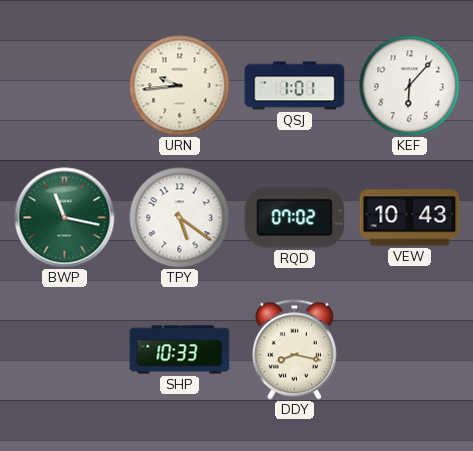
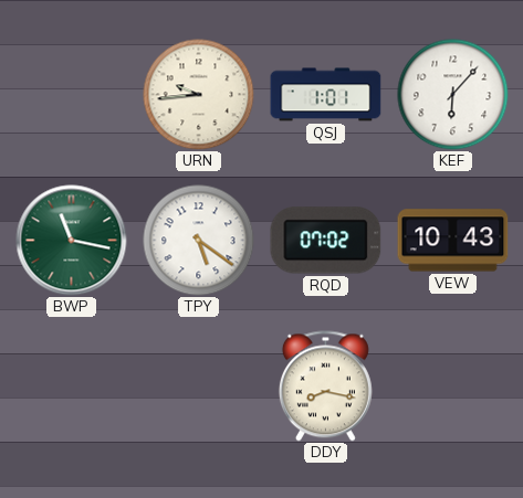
SHP: 10:33 -> none (180, 350)
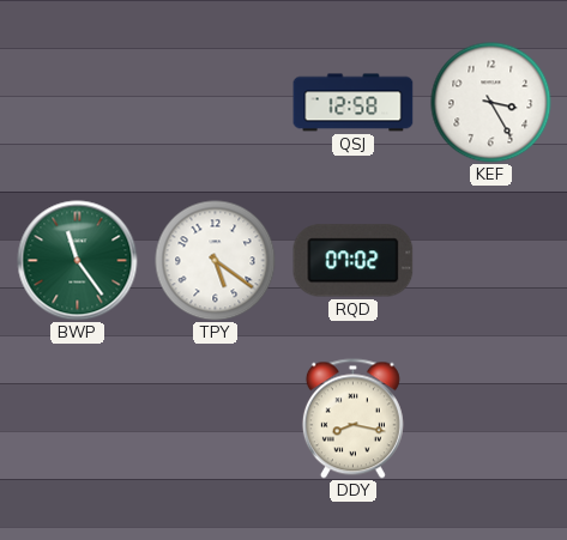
URN: 9:44 -> none (199, 95)
QSJ: 1:01 -> 12:58 (354, 103)
KEF: 6:07 -> 3:25 (491, 103)
BWP: 11:17 -> 11:24 (78, 261)
VEW: 10:43 -> none (453, 241)
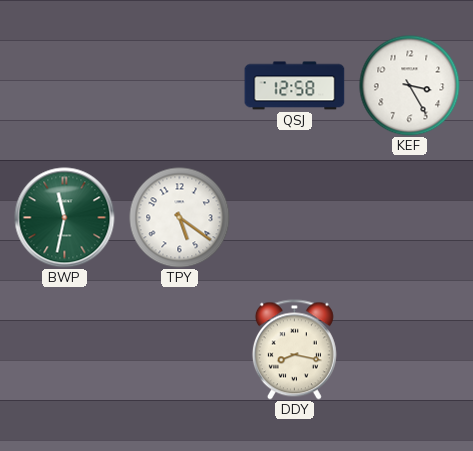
BWP: 11:24 -> 11:32 (65, 218)
RQD: 07:02 -> none (354, 261)
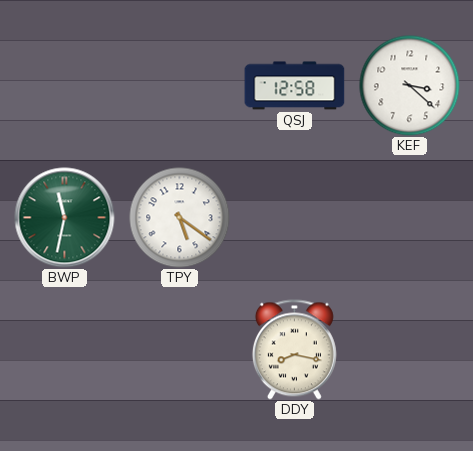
KEF: 3:25 -> 3:22 (410, 86)
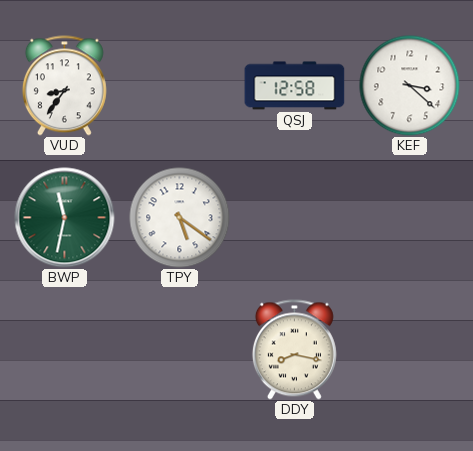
VUD: none -> 8:36 (64, 86)
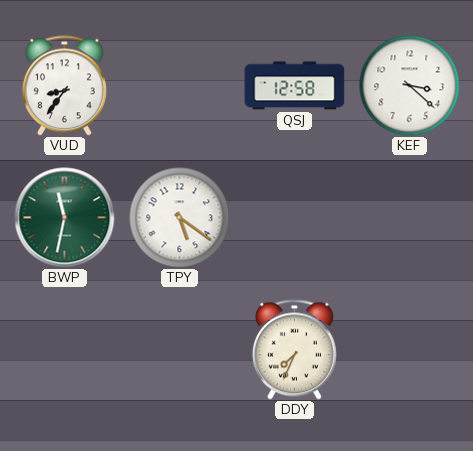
DDY: 8:17 -> 7:34 (294, 350)
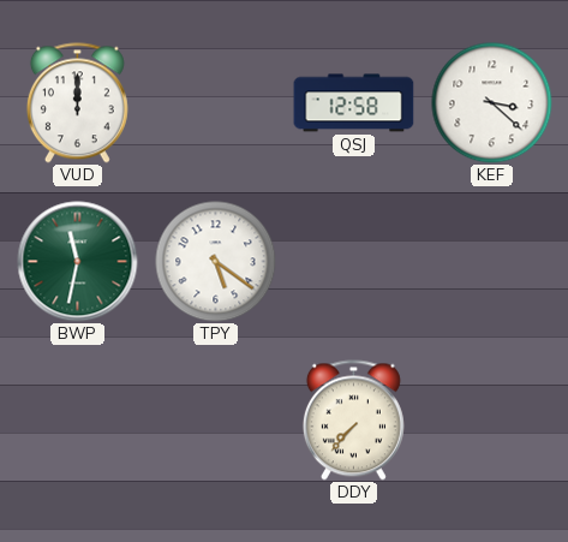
VUD: 8:36 -> 12:00 (77, 103)
DDY: 7:34 -> 7:37 (353, 421)
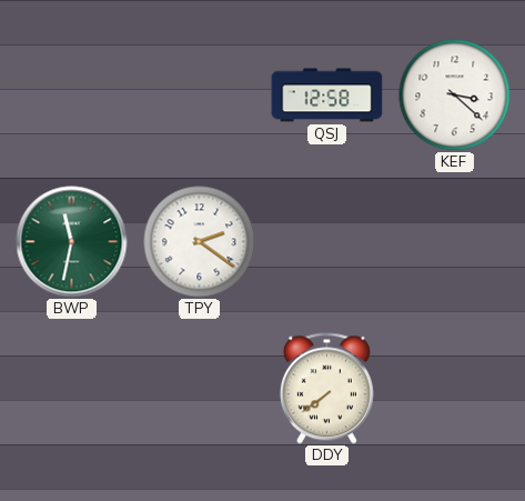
VUD: 12:00 -> none (77, 103)
TPY: 5:21 -> 2:21 (200, 242)
DDY: 7:37 -> 7:39 (326, 389)
